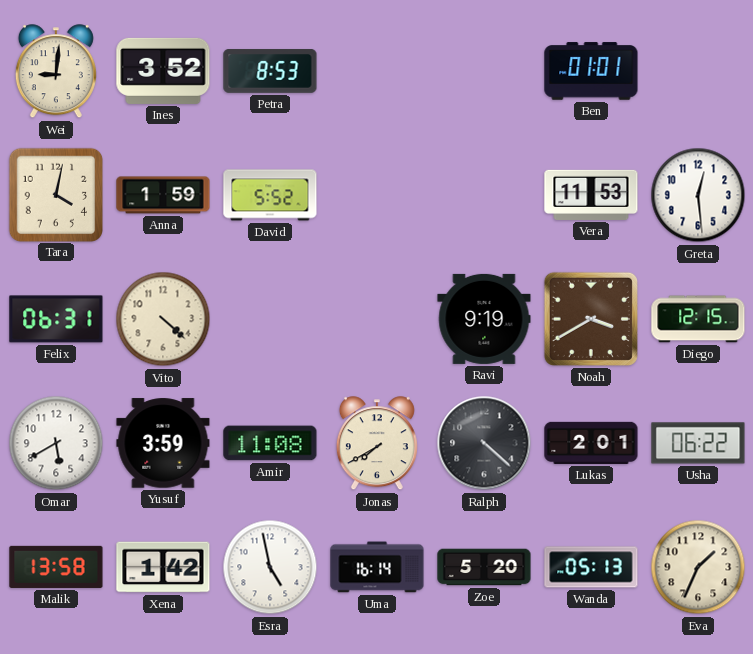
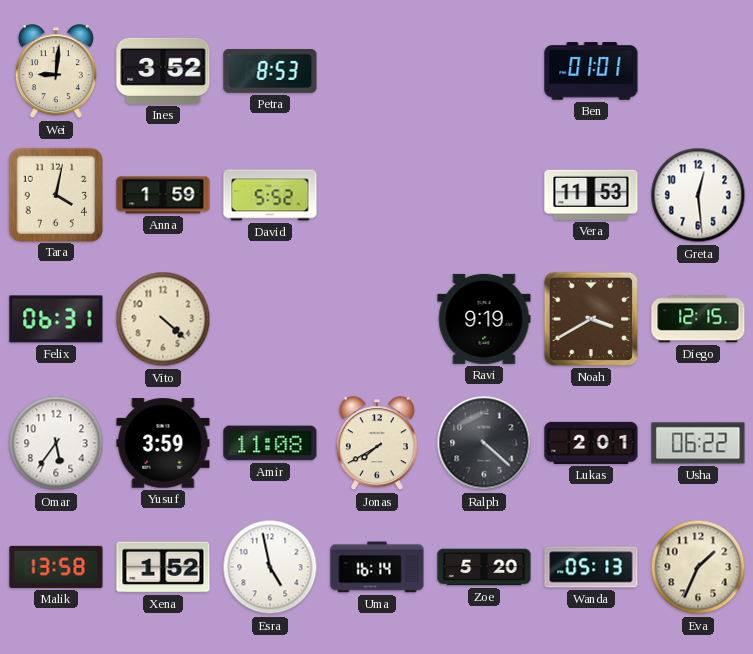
Omar: 5:40 -> 5:36 (56, 443)
Xena: 1:42 -> 1:52 (163, 567)
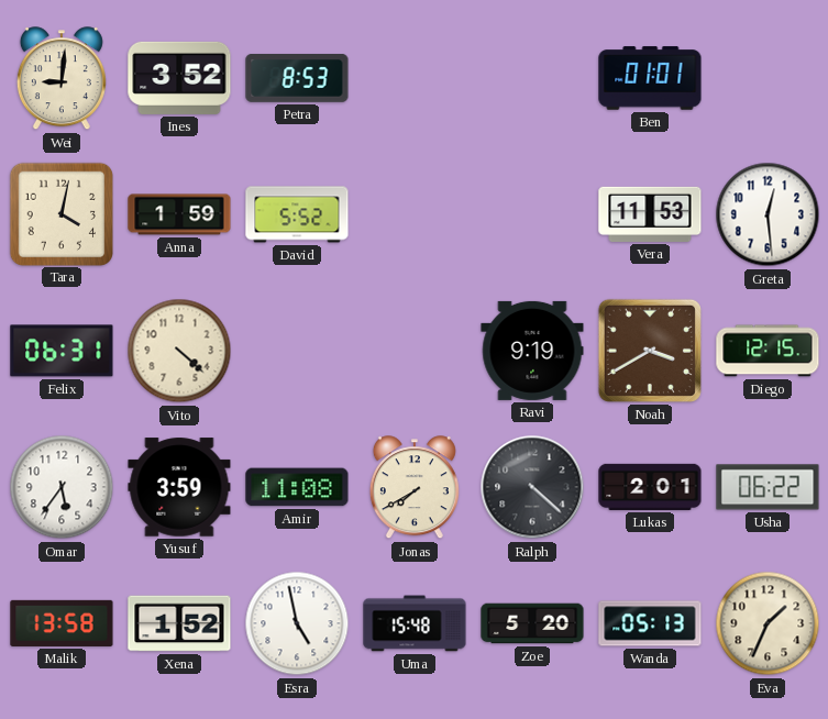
Uma: 16:14 -> 15:48 (415, 623)
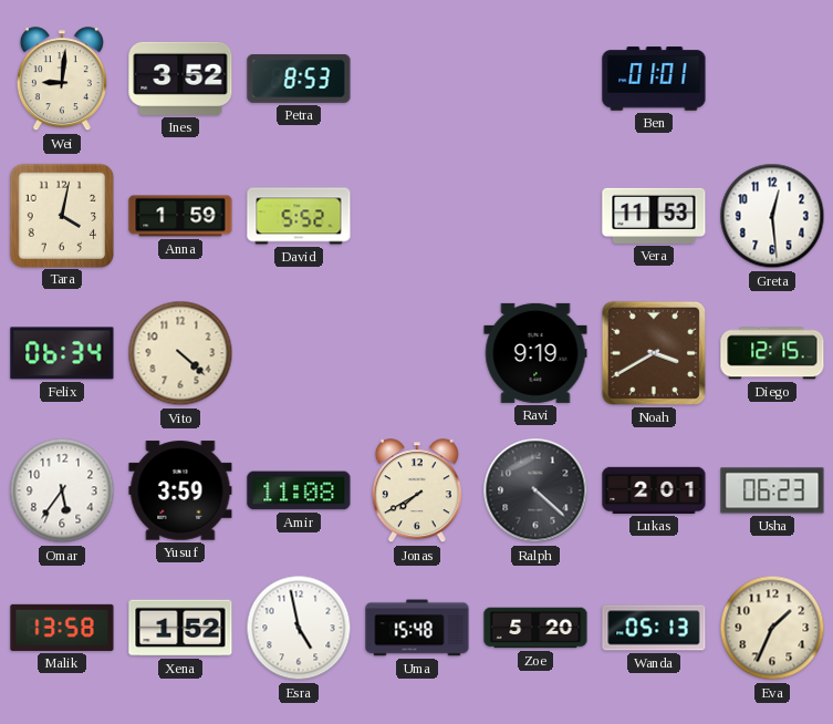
Felix: 06:31 -> 06:34 (62, 353)
Usha: 06:22 -> 06:23 (772, 490)
